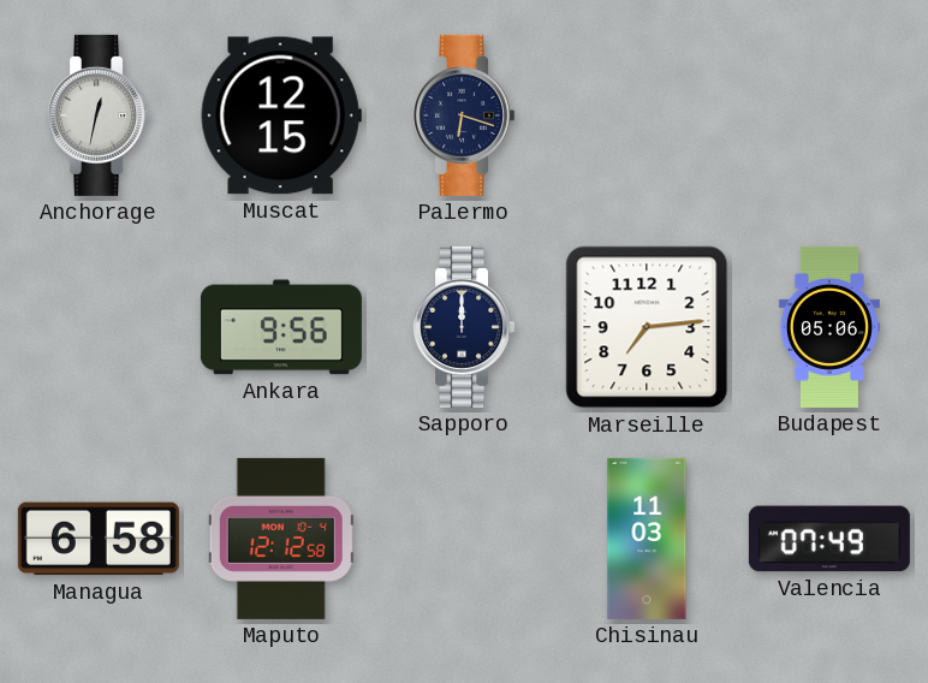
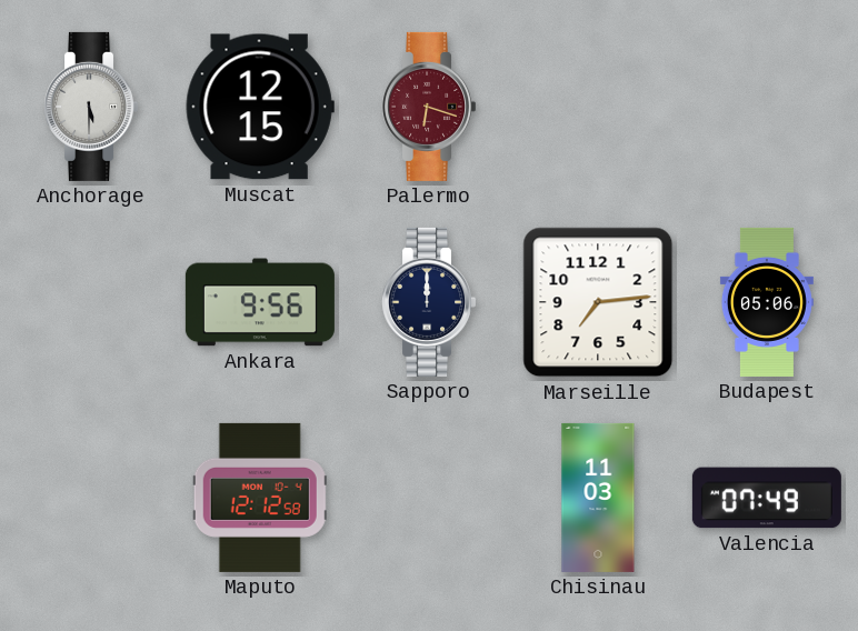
Anchorage: 12:32 -> 5:30 (91, 107)
Palermo dial: navy -> burgundy (429, 107)
Managua: 6:58 -> none (99, 539)
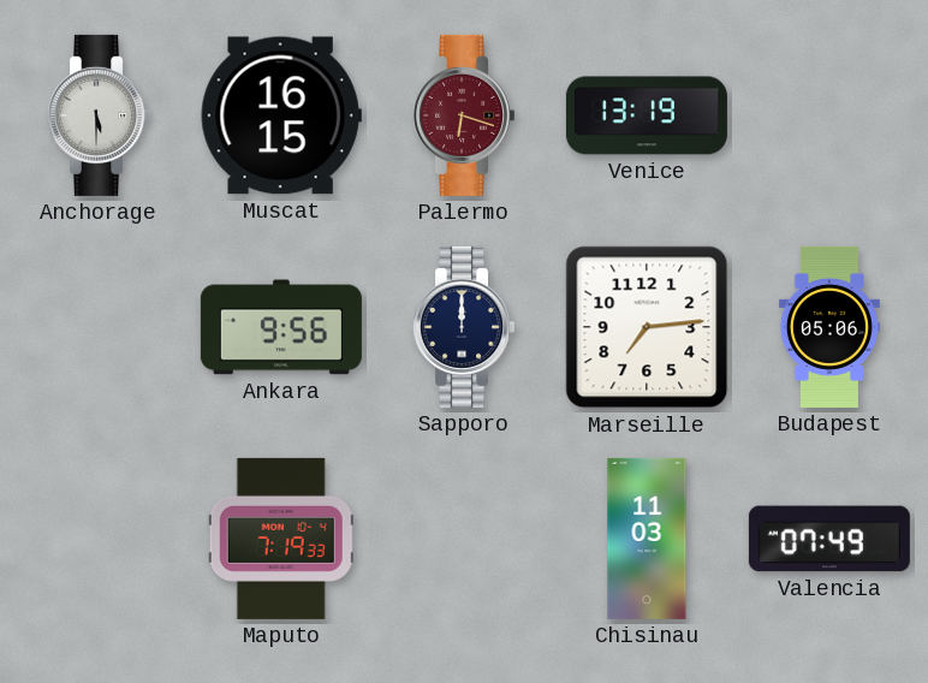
Muscat: 12:15 -> 16:15 (281, 115)
Venice: none -> 13:19 (647, 115)
Maputo: 12:12 -> 7:19 (281, 539)
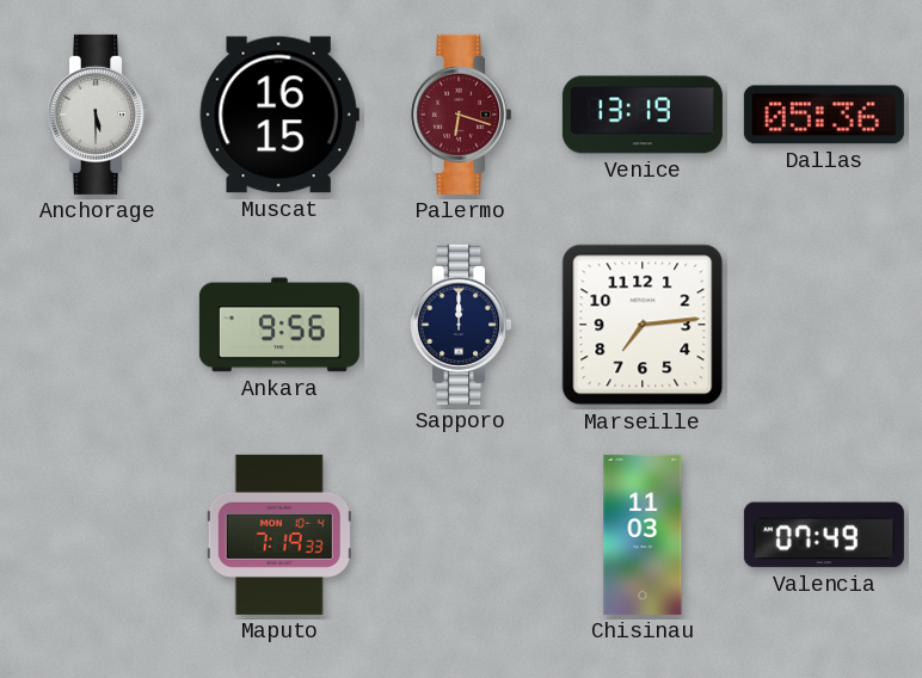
Dallas: none -> 05:36 (824, 115)
Budapest: 05:06 -> none (829, 327)
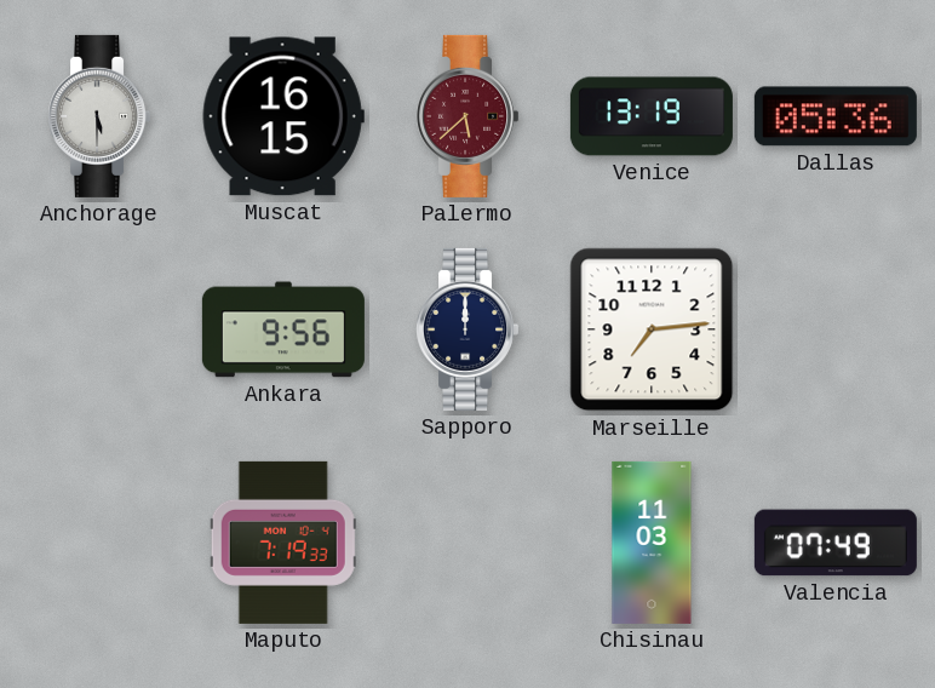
Palermo: 6:18 -> 5:38 (468, 116)
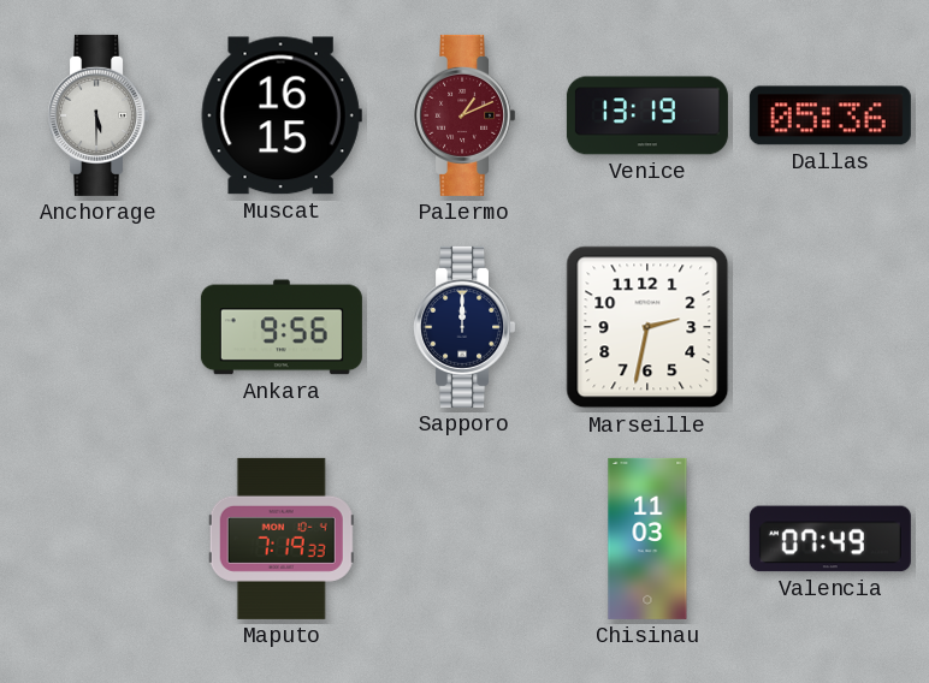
Palermo: 5:38 -> 1:11 (464, 115)
Marseille: 7:14 -> 2:32 (647, 327)
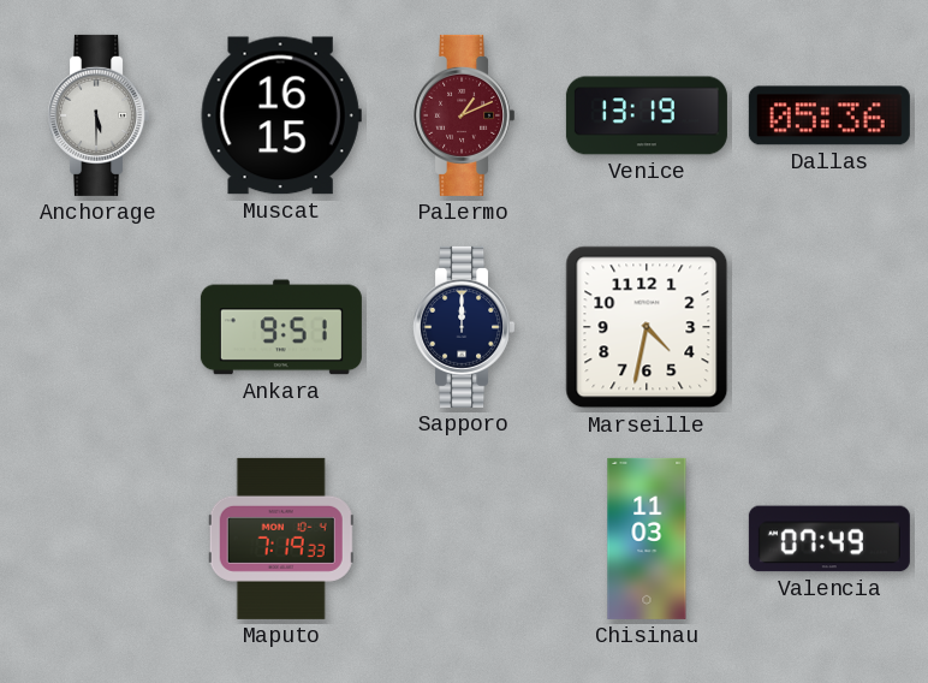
Ankara: 9:56 -> 9:51 (281, 327)
Marseille: 2:32 -> 4:32 (647, 327)
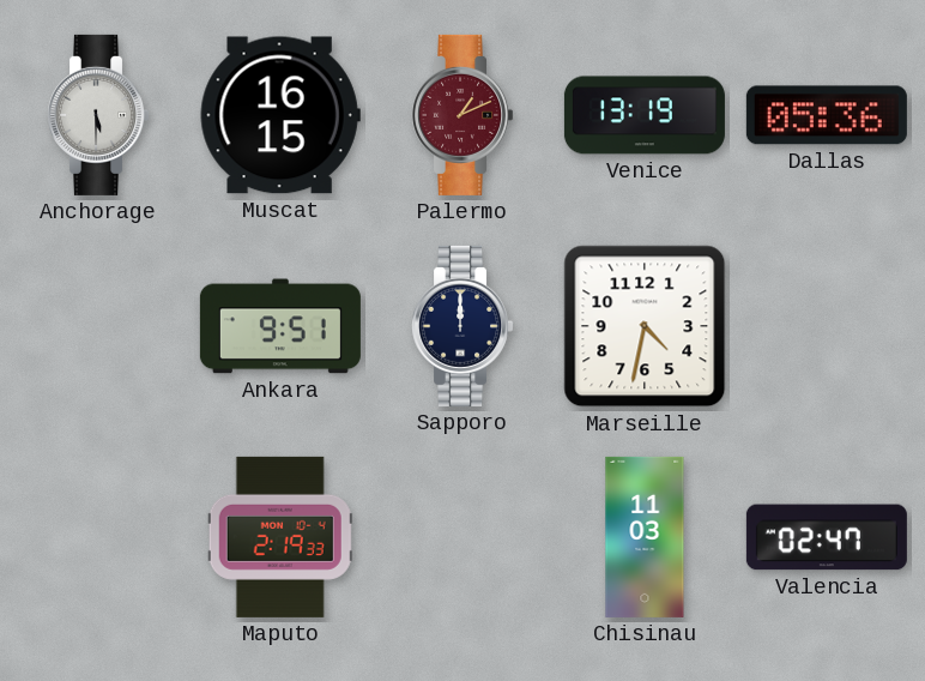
Maputo: 7:19 -> 2:19 (280, 537)
Valencia: 07:49 -> 02:47 (827, 537)
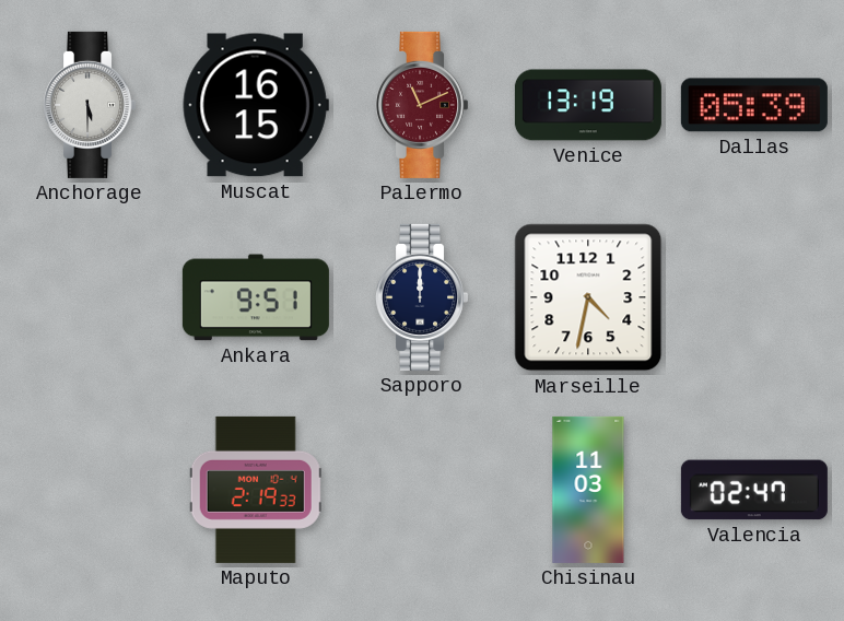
Palermo: 1:11 -> 11:11 (422, 105)
Dallas: 05:36 -> 05:39 (754, 105)
